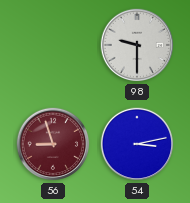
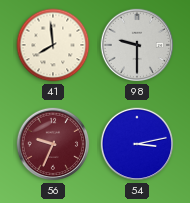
41: none -> 7:59 (53, 45)
56: 8:57 -> 9:34 (53, 144)
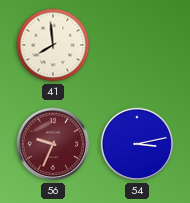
98: 9:30 -> none (137, 45)
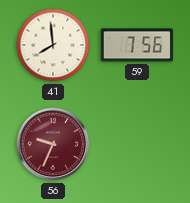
59: none -> 7:56 (137, 45)
54: 3:13 -> none (137, 144)
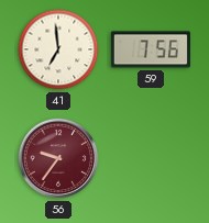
41: 7:59 -> 6:59 (58, 49)
56: 9:34 -> 9:36 (58, 158)
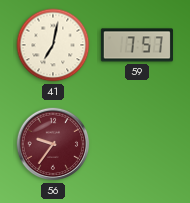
41: 6:59 -> 7:02 (53, 45)
59: 7:56 -> 7:57 (137, 45)
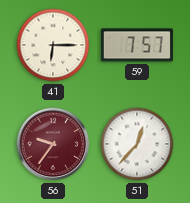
41: 7:02 -> 6:15 (53, 45)
51: none -> 12:37 (137, 144)
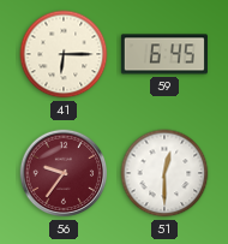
59: 7:57 -> 6:45 (164, 54)
51: 12:37 -> 12:30 (164, 173)
